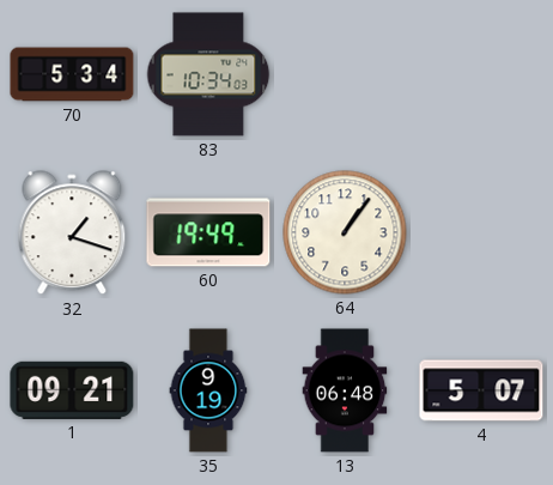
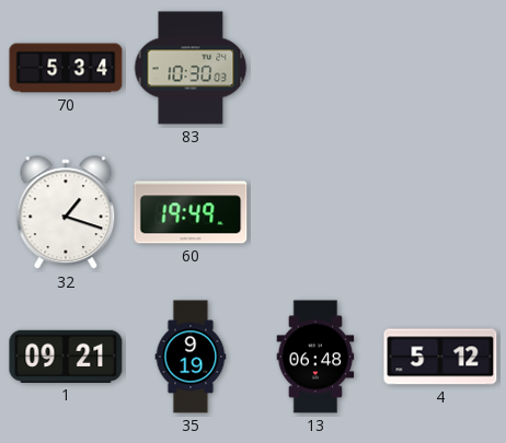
83: 10:34 -> 10:30 (191, 68)
64: 1:06 -> none (345, 232)
4: 5:07 -> 5:12 (440, 357)
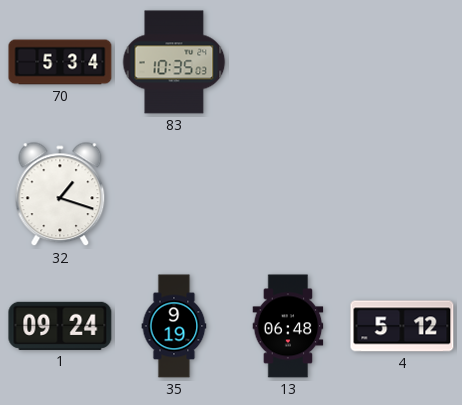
83: 10:30 -> 10:35 (174, 62)
60: 19:49 -> none (191, 212)
1: 09:21 -> 09:24 (60, 326)
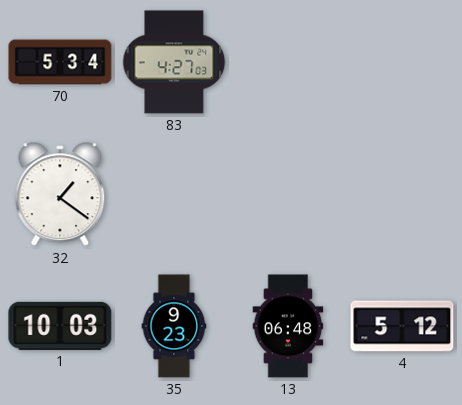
83: 10:35 -> 4:27 (174, 62)
32: 1:18 -> 1:21 (60, 195)
1: 09:24 -> 10:03 (60, 326)
35: 9:19 -> 9:23 (174, 326)
